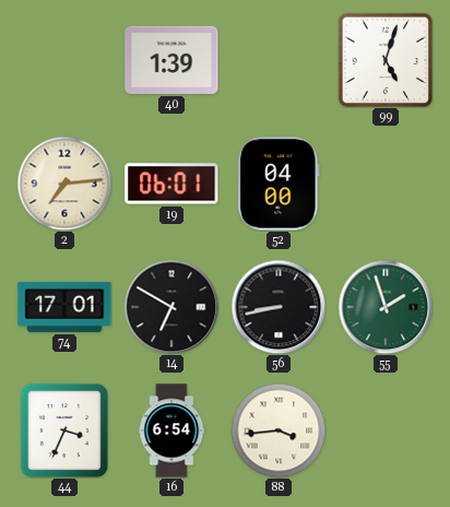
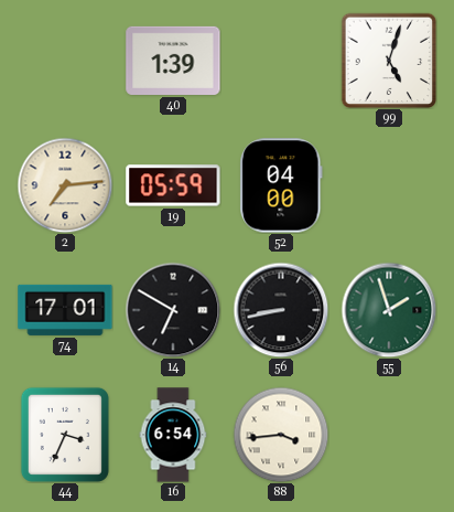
19: 06:01 -> 05:59 (173, 185)
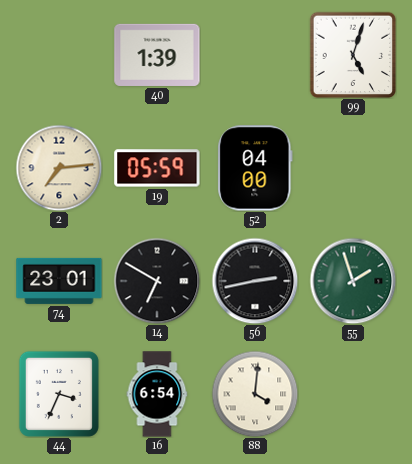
74: 17:01 -> 23:01 (59, 281)
56: 8:43 -> 2:43 (255, 281)
88: 3:44 -> 4:01 (255, 394)
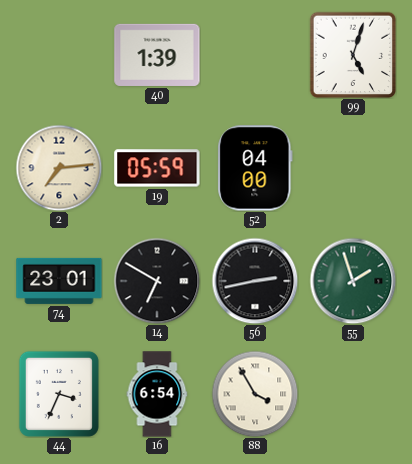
88: 4:01 -> 3:55 (255, 394)
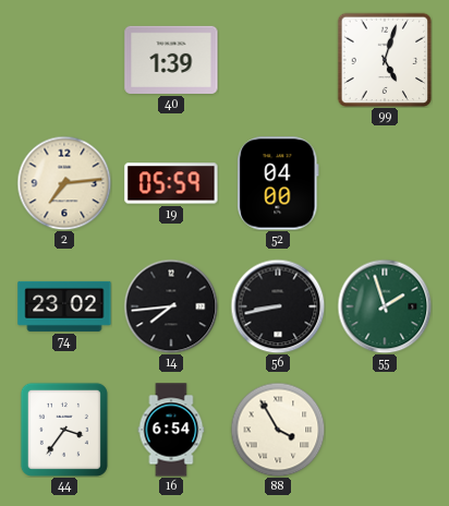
74: 23:01 -> 23:02 (64, 306)
14: 6:50 -> 7:44 (171, 306)
56: 2:43 -> 8:43 (278, 306)
44: 3:34 -> 3:36 (64, 430)
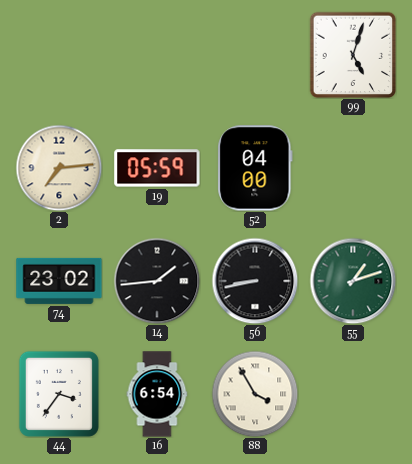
40: 1:39 -> none (171, 60)
14: 7:44 -> 1:44 (157, 281)
55: 1:57 -> 1:12 (353, 281)
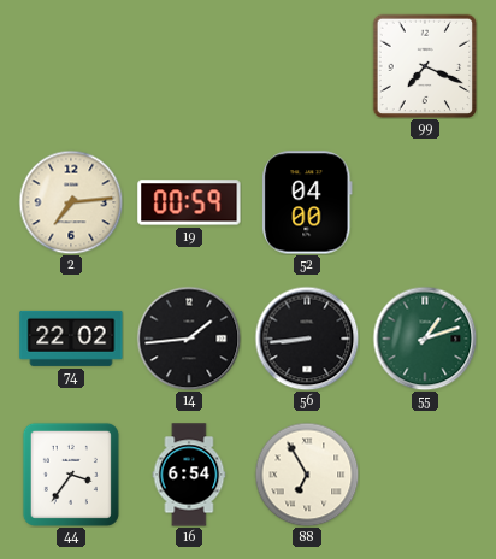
99: 5:03 -> 7:19 (425, 66)
19: 05:59 -> 00:59 (189, 202)
74: 23:02 -> 22:02 (71, 339)
56: 8:43 -> 8:44 (307, 339)
88: 3:55 -> 6:55 (307, 475)
